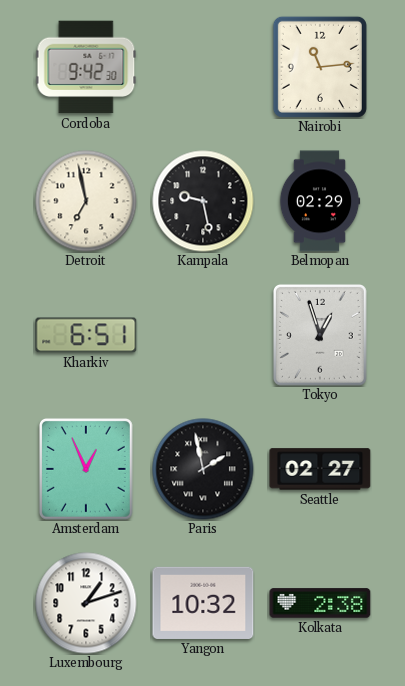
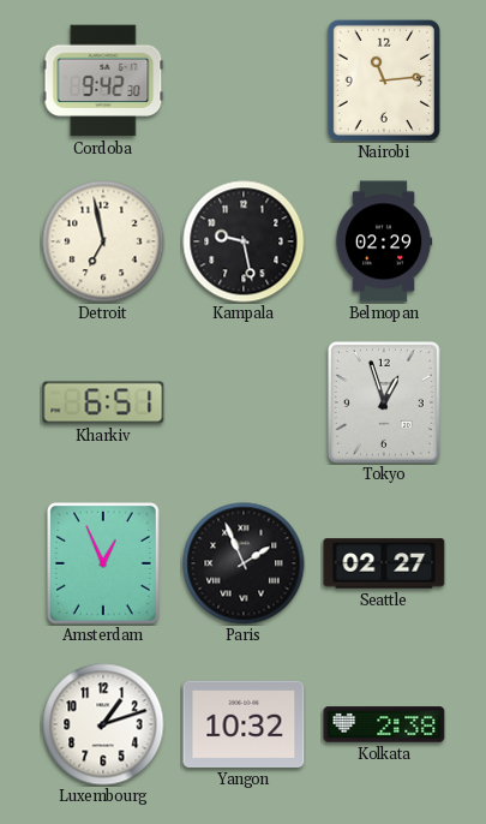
Paris: 1:58 -> 1:56 (244, 563)
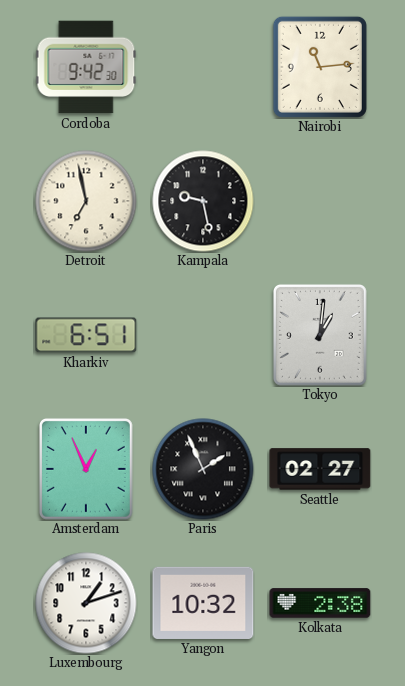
Belmopan: 02:29 -> none (384, 241)
Tokyo: 12:57 -> 1:01 (320, 335)
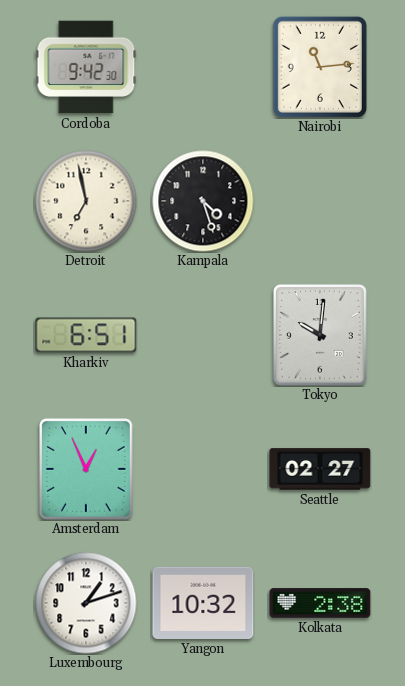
Kampala: 9:28 -> 4:27 (203, 201)
Tokyo: 1:01 -> 10:01 (320, 335)
Paris: 1:56 -> none (203, 469)
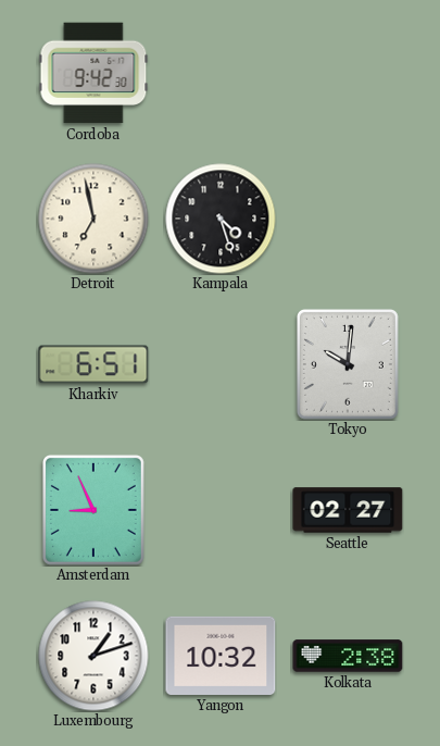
Nairobi: 11:14 -> none (320, 67)
Amsterdam: 12:56 -> 8:56 (93, 510)
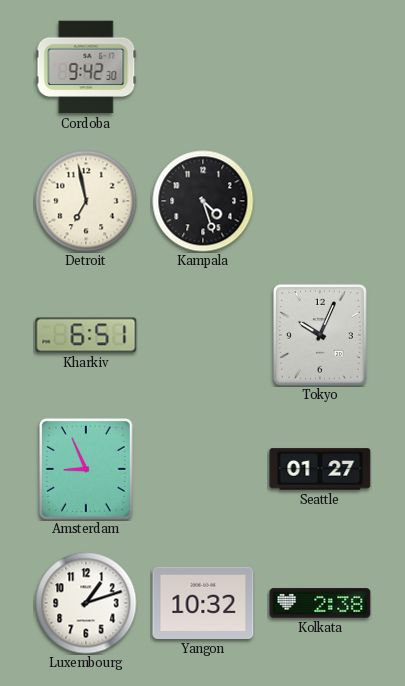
Tokyo: 10:01 -> 10:04 (320, 335)
Seattle: 02:27 -> 01:27 (320, 469)
